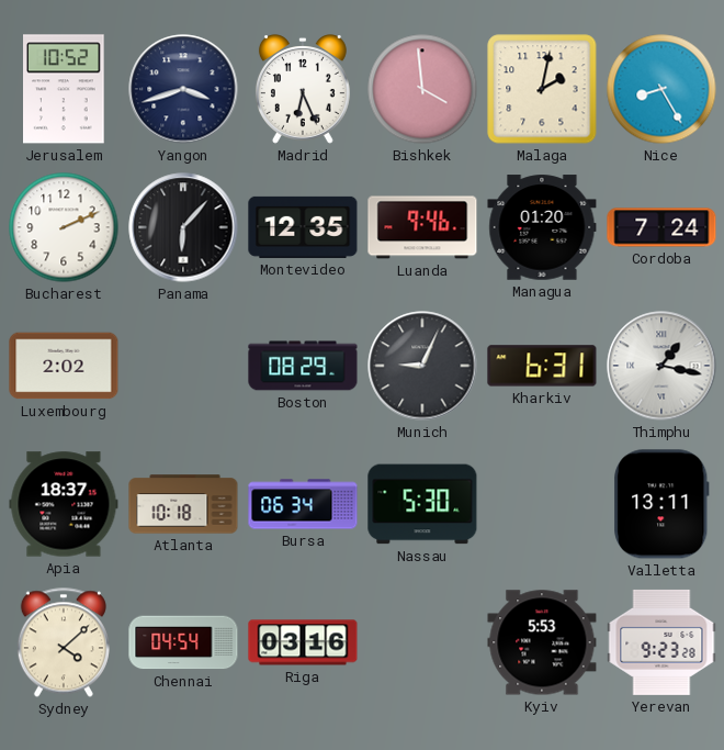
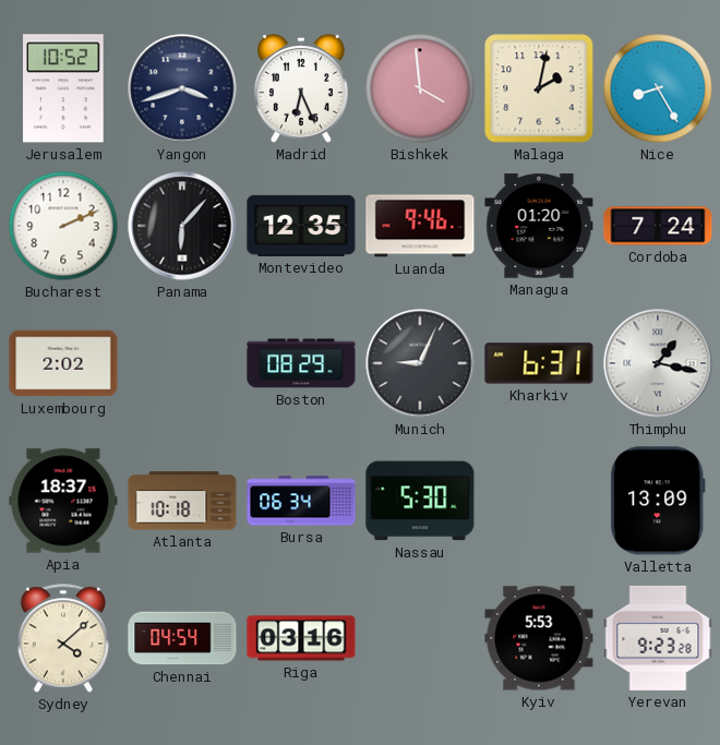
Valletta: 13:11 -> 13:09 (658, 501)
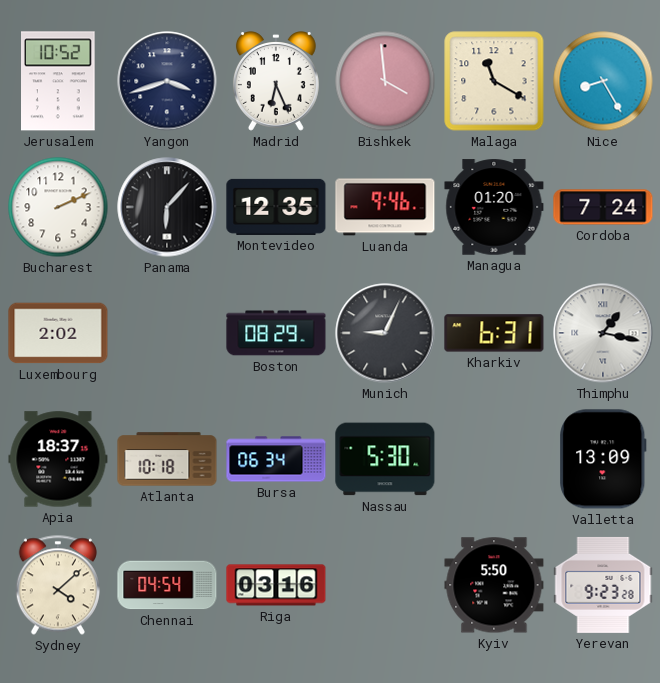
Malaga: 2:02 -> 11:20 (494, 81)
Kyiv: 5:53 -> 5:50 (494, 585)
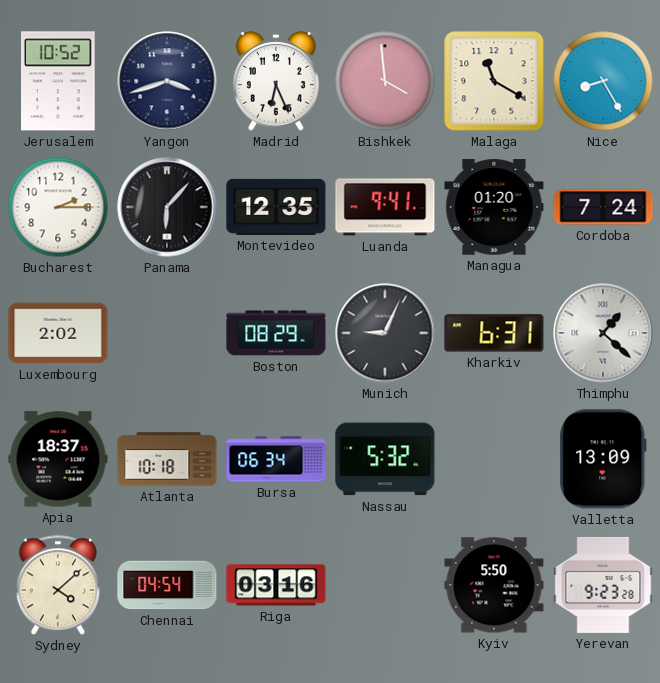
Bucharest: 2:11 -> 2:15 (58, 207)
Luanda: 9:46 -> 9:41 (385, 207)
Thimphu: 1:17 -> 1:22 (603, 333)
Nassau: 5:30 -> 5:32 (385, 459)
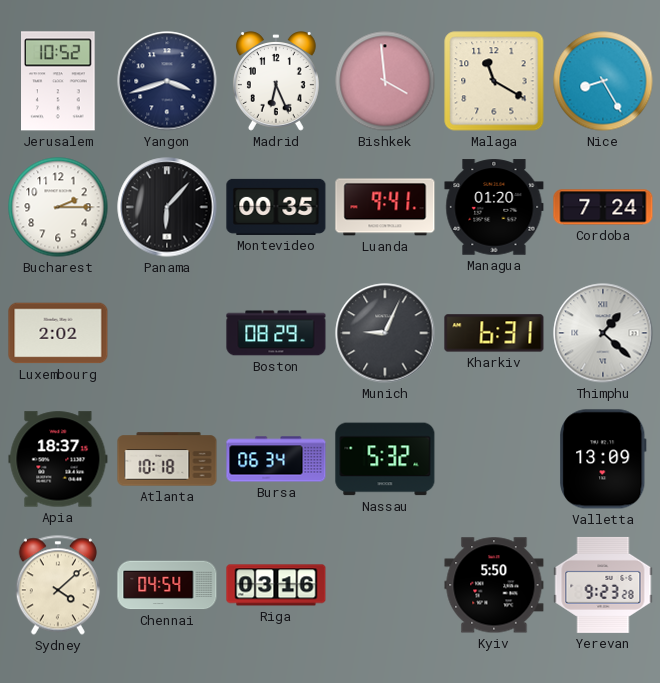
Montevideo: 12:35 -> 00:35 (276, 207)
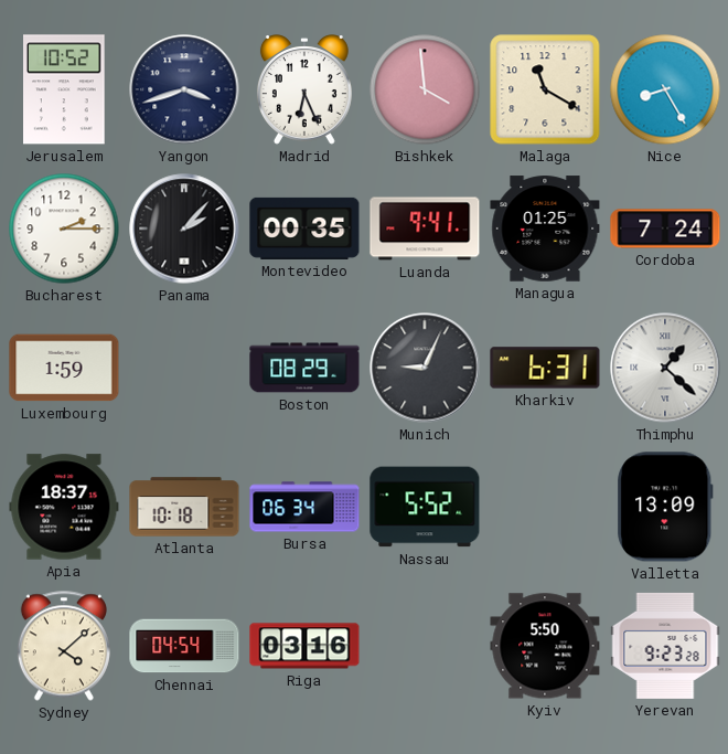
Panama: 6:07 -> 2:07 (184, 229)
Managua: 01:20 -> 01:25 (545, 229)
Luxembourg: 2:02 -> 1:59 (64, 368)
Nassau: 5:32 -> 5:52 (425, 507)
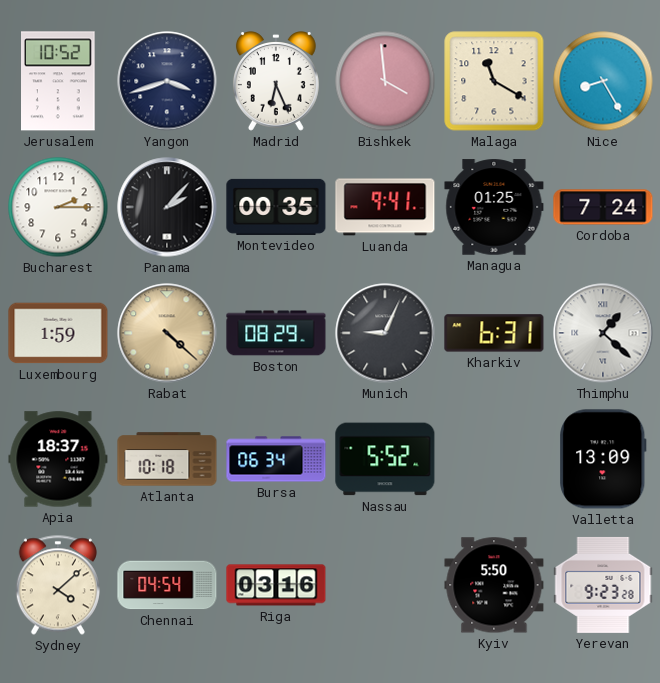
Rabat: none -> 4:22 (167, 333)
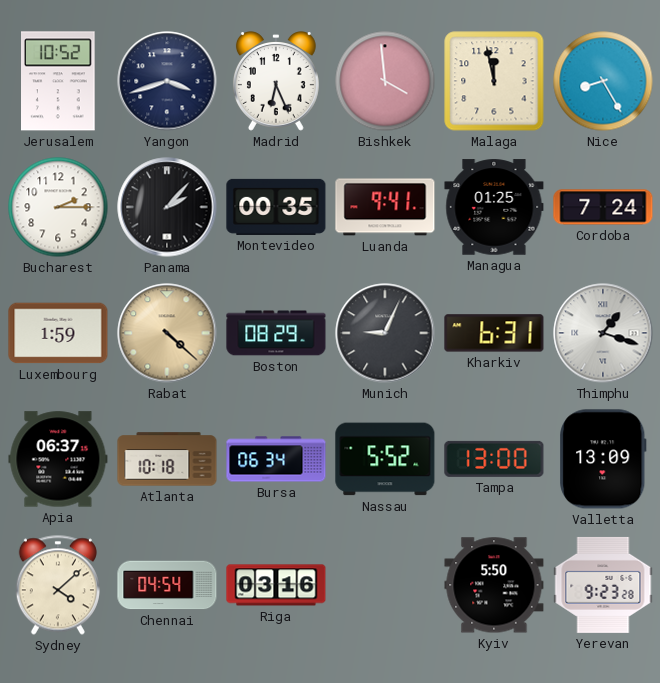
Malaga: 11:20 -> 11:58 (494, 81)
Thimphu: 1:22 -> 1:18 (603, 333)
Apia: 18:37 -> 06:37 (58, 459)
Tampa: none -> 13:00 (494, 459)
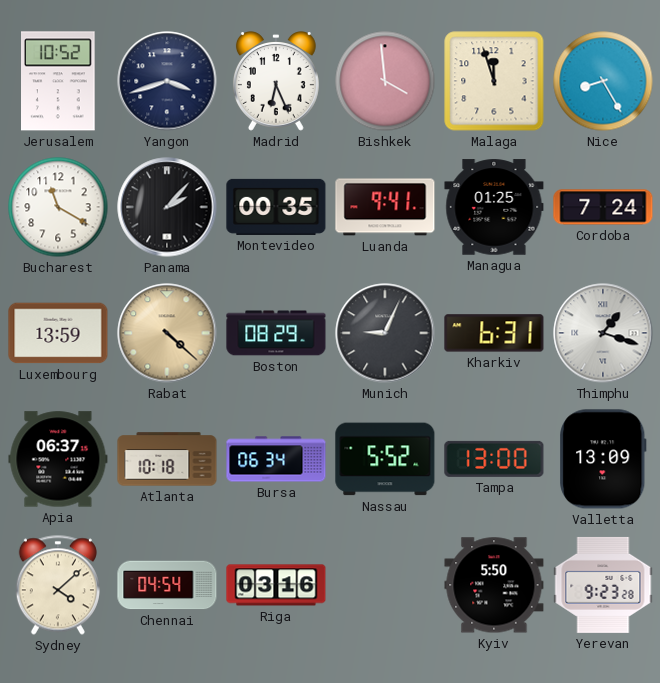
Malaga: 11:58 -> 11:57 (494, 81)
Bucharest: 2:15 -> 11:20 (58, 207)
Luxembourg: 1:59 -> 13:59 (58, 333)
